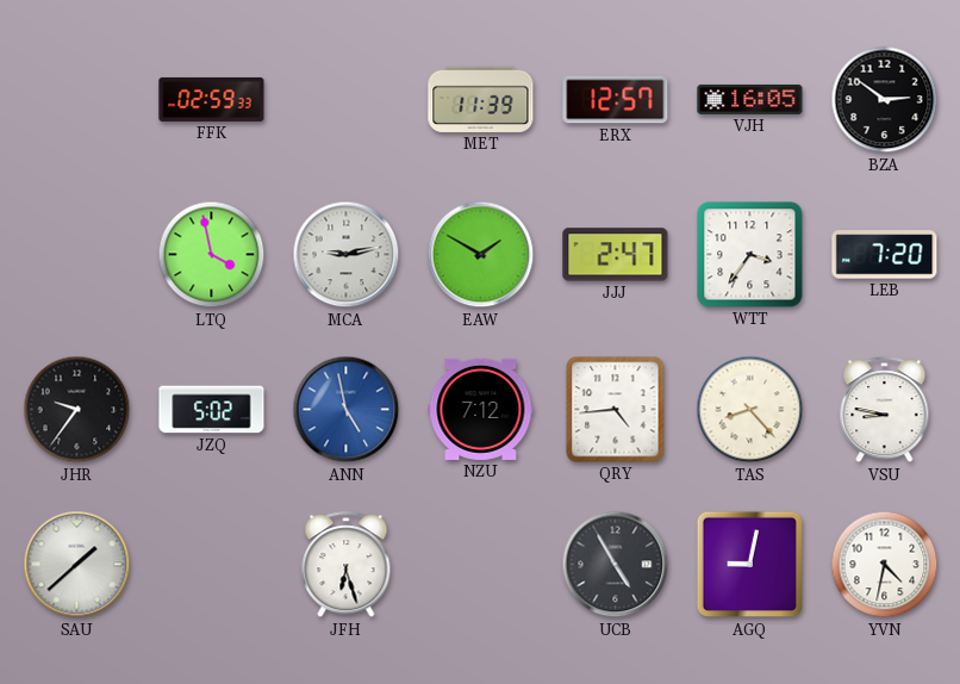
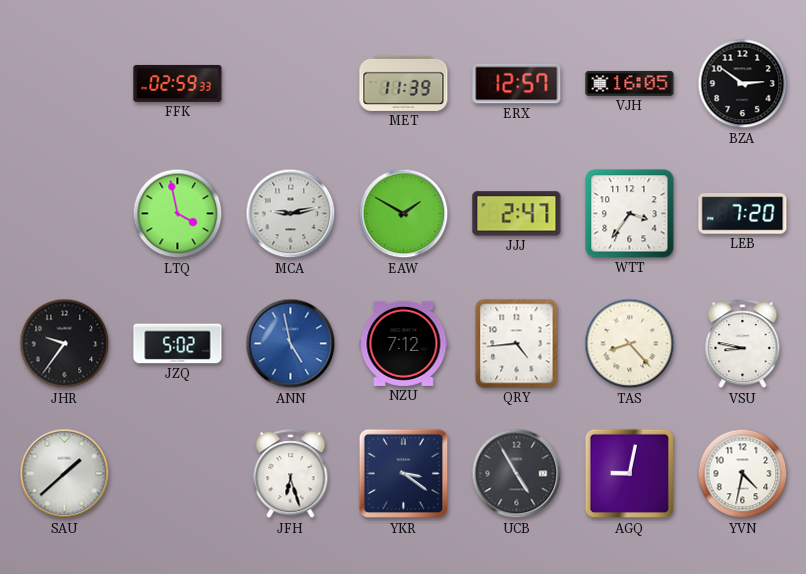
YKR: none -> 3:21 (404, 474)
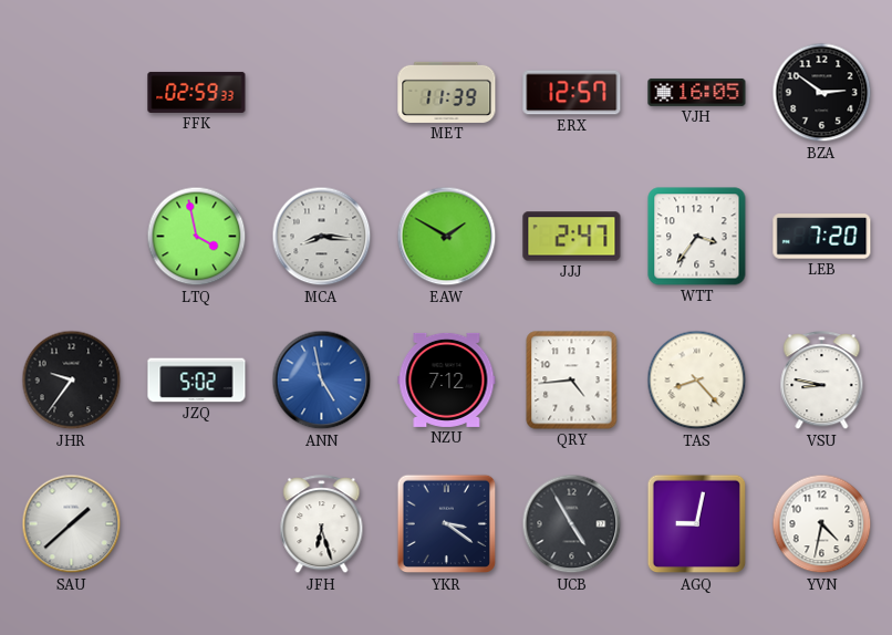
MCA: 9:13 -> 8:16 (322, 237)
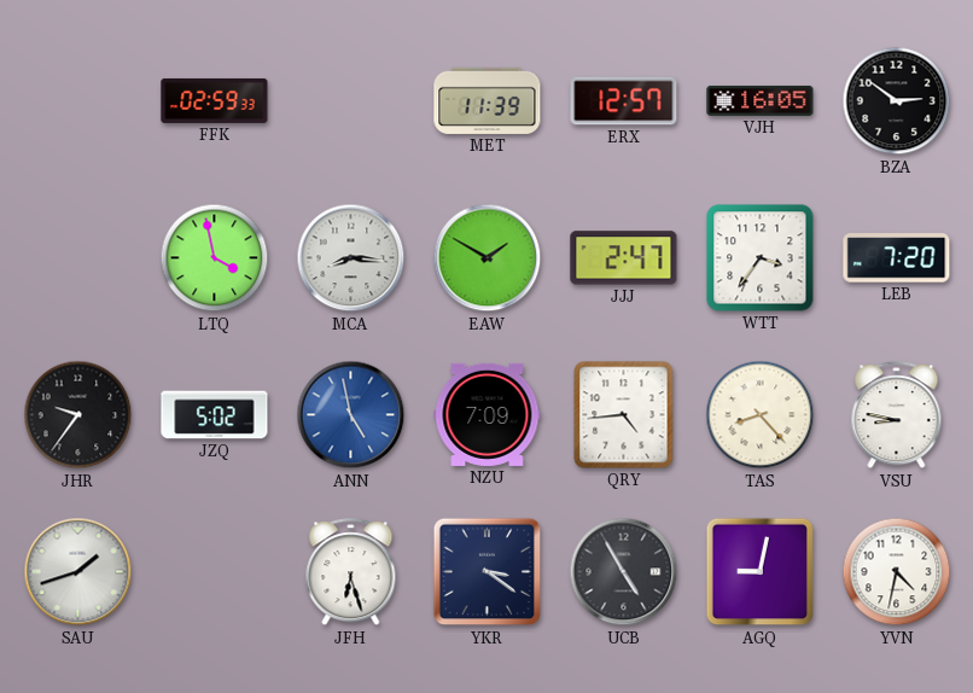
NZU: 7:12 -> 7:09 (488, 414)
SAU: 1:38 -> 1:42 (78, 572)
